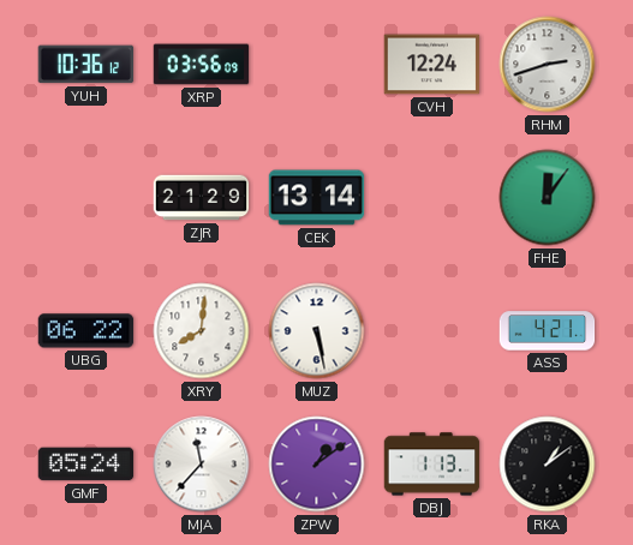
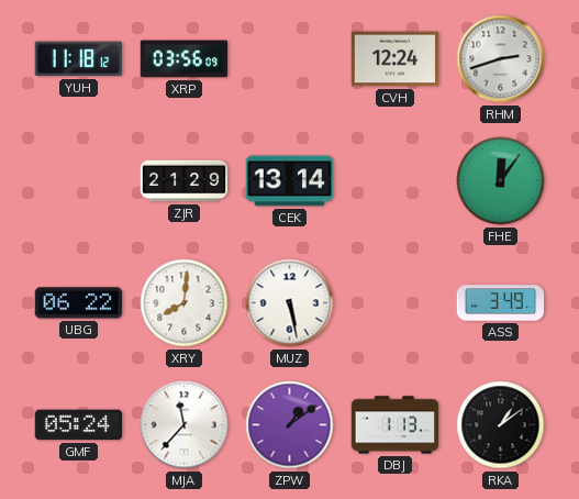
YUH: 10:36 -> 11:18 (78, 59)
ASS: 4:21 -> 3:49 (501, 303)
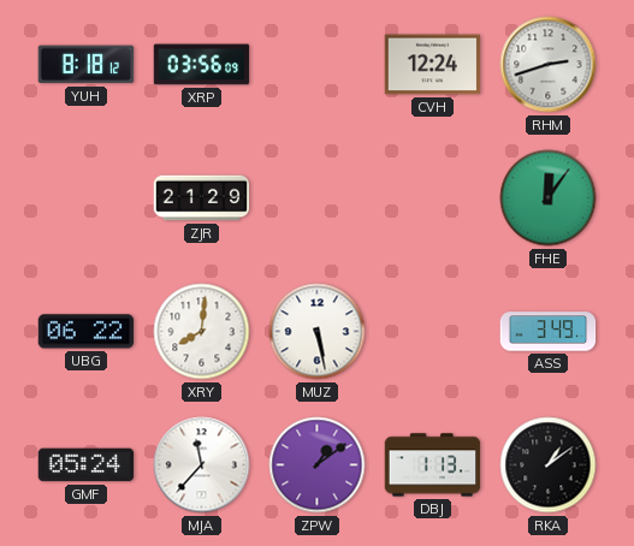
YUH: 11:18 -> 8:18 (85, 65)
CEK: 13:14 -> none (290, 181)
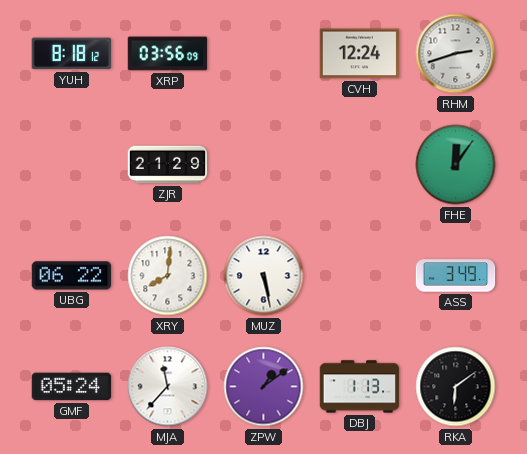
RKA: 1:09 -> 6:09 (456, 387)
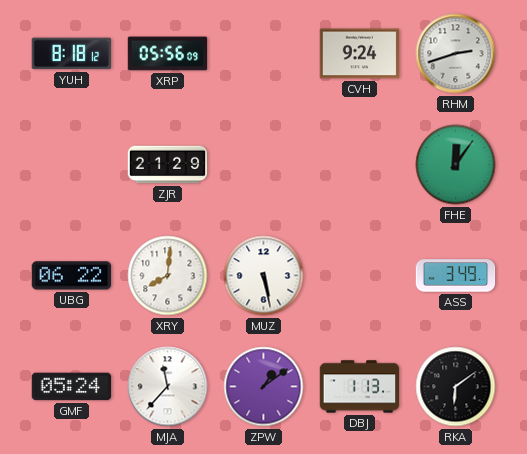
XRP: 03:56 -> 05:56 (168, 54)
CVH: 12:24 -> 9:24 (360, 54)
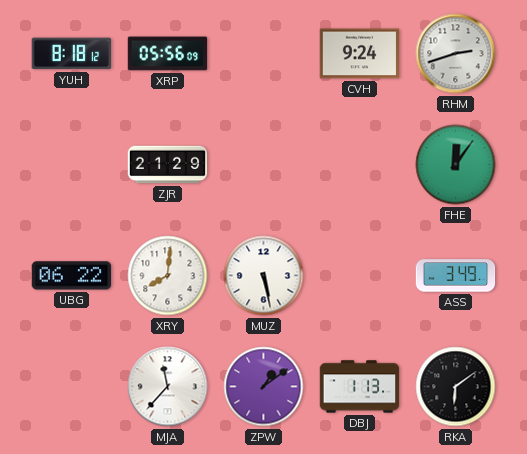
GMF: 05:24 -> none (72, 387)
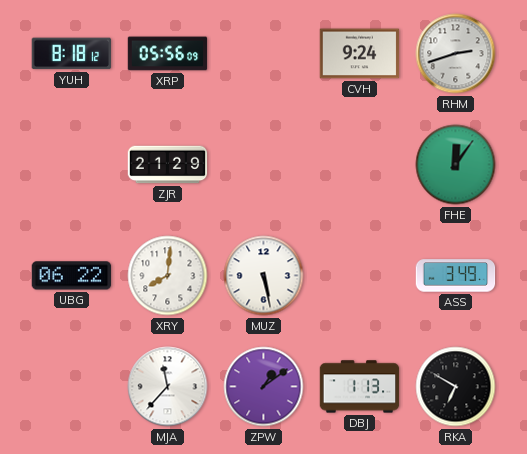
RKA: 6:09 -> 6:50 (456, 387)
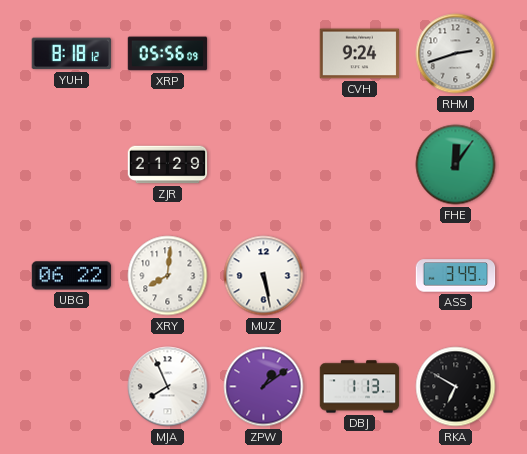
MJA: 11:37 -> 7:56 (168, 387)
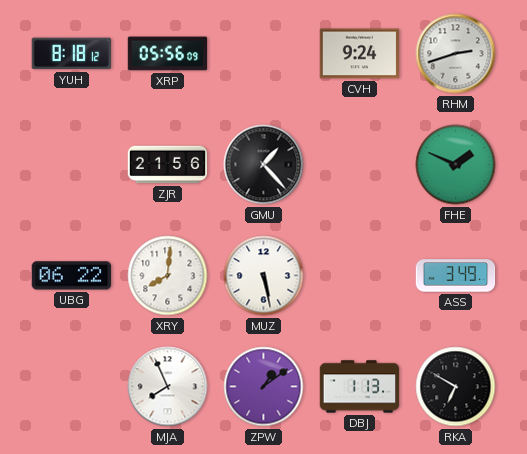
ZJR: 21:29 -> 21:56 (168, 165)
GMU: none -> 1:23 (264, 165)
FHE: 12:06 -> 1:49 (456, 165)
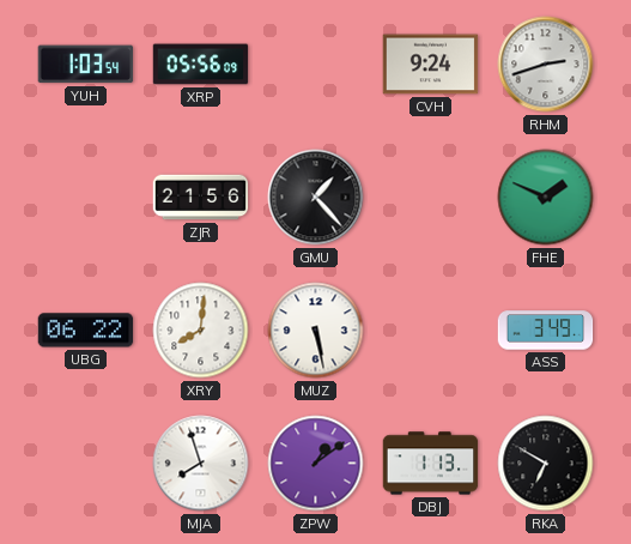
YUH: 8:18 -> 1:03 (85, 65)
MJA: 7:56 -> 7:57 (201, 464)
